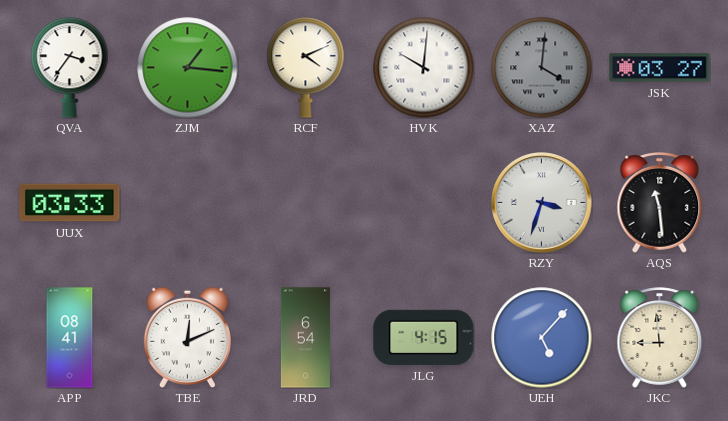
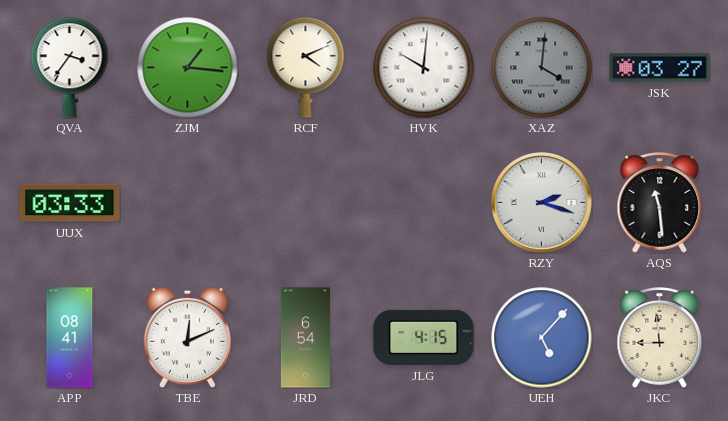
RZY: 3:33 -> 2:18 (542, 203)
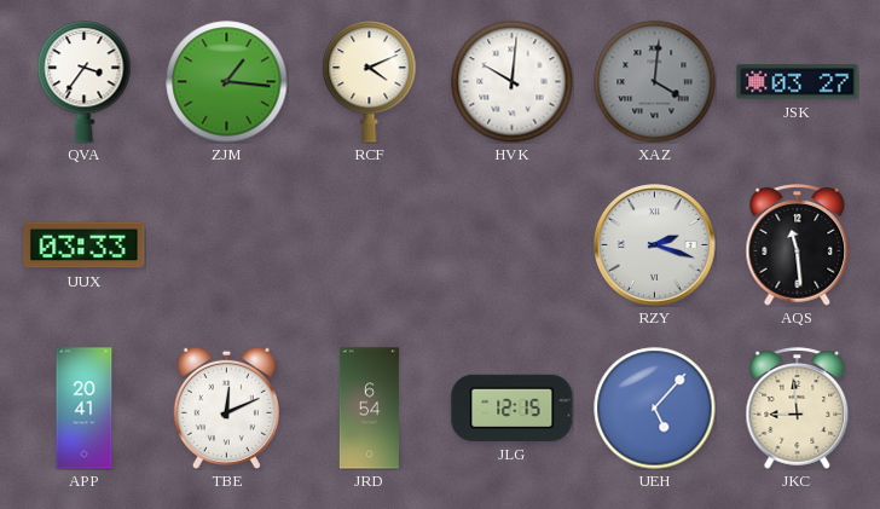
APP: 08:41 -> 20:41 (85, 409)
JLG: 4:15 -> 12:15 (513, 407)
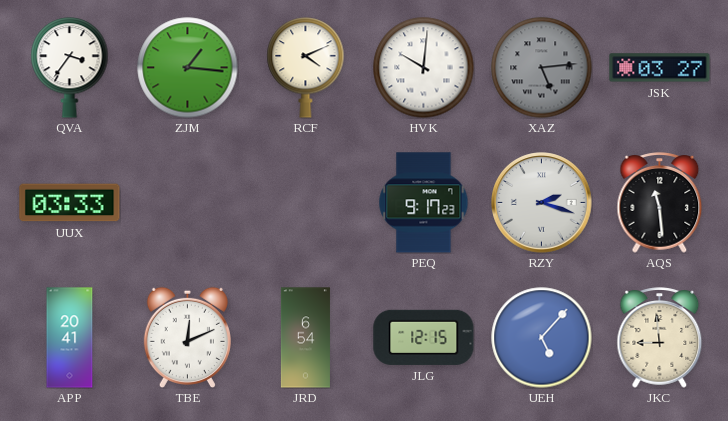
XAZ: 4:01 -> 5:14 (542, 68)
PEQ: none -> 9:17 (424, 203)
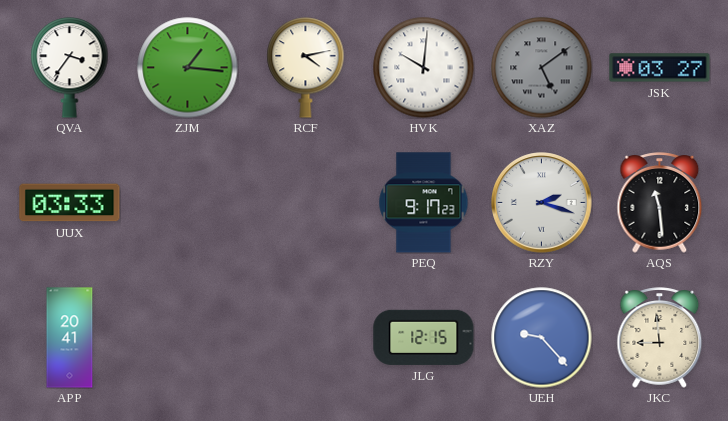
RCF: 4:11 -> 4:13 (306, 68)
XAZ: 5:14 -> 5:09 (542, 68)
TBE: 12:11 -> none (187, 337)
JRD: 6:54 -> none (305, 338)
UEH: 5:07 -> 9:23 (542, 338)
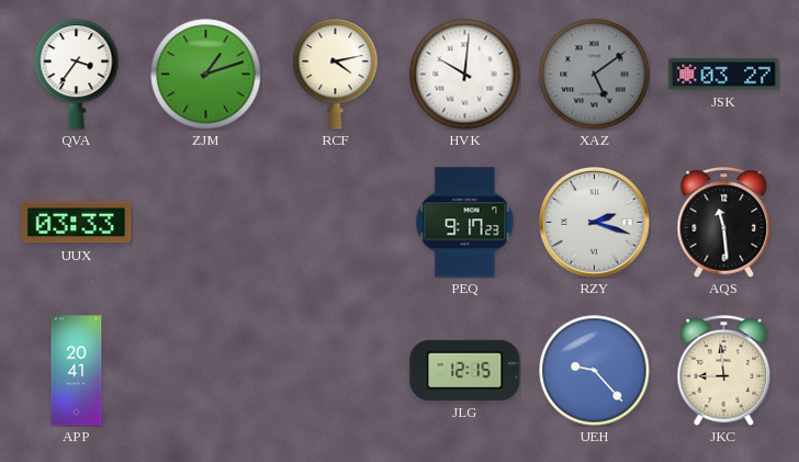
ZJM: 1:16 -> 1:12 (206, 75)
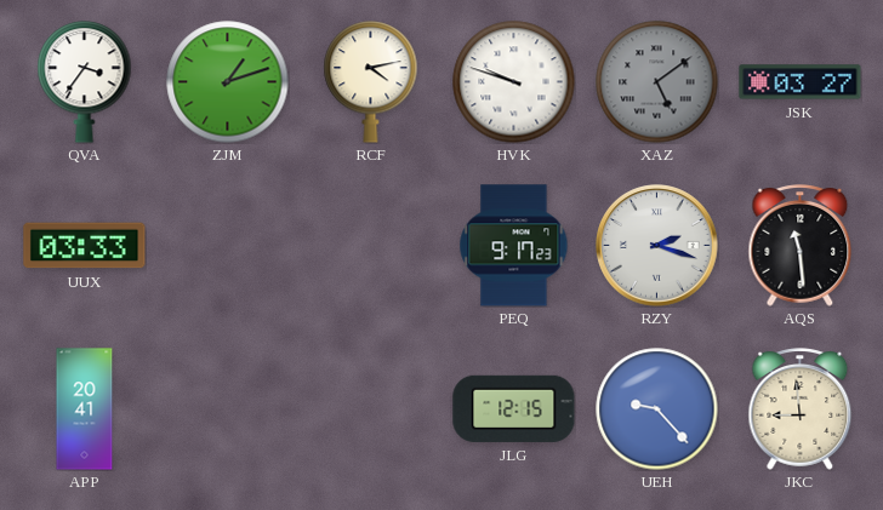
HVK: 10:01 -> 9:48 (514, 82)
